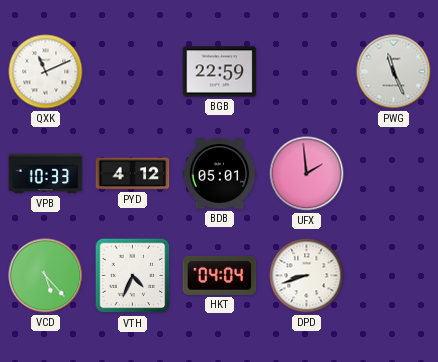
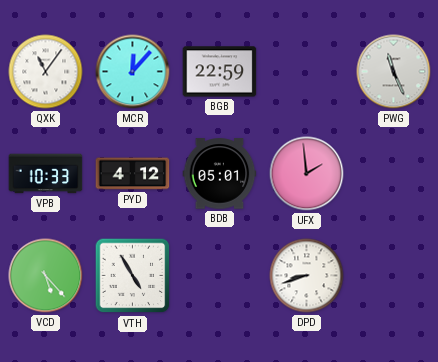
QXK: 11:11 -> 11:06 (46, 72)
MCR: none -> 12:07 (133, 72)
VTH: 4:34 -> 4:55 (133, 276)
HKT: 04:04 -> none (220, 275)
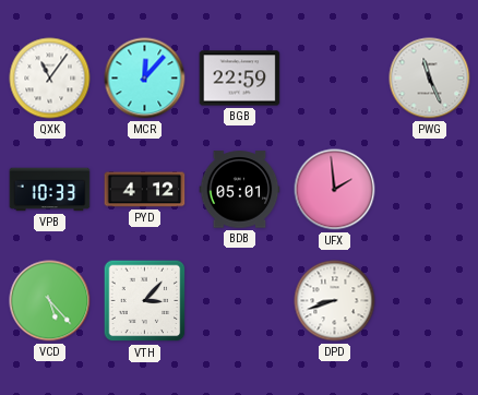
VTH: 4:55 -> 3:07 (145, 301)
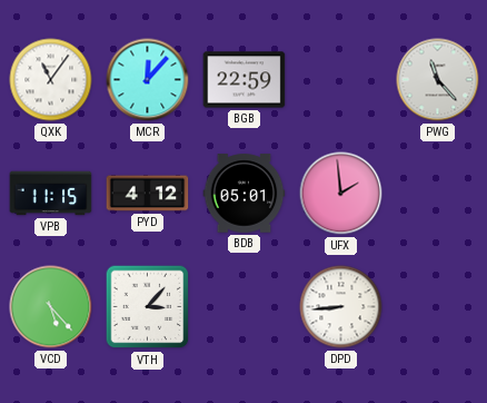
PWG: 11:26 -> 11:23 (438, 80)
VPB: 10:33 -> 11:15 (51, 194)
DPD: 8:42 -> 8:44 (341, 307)
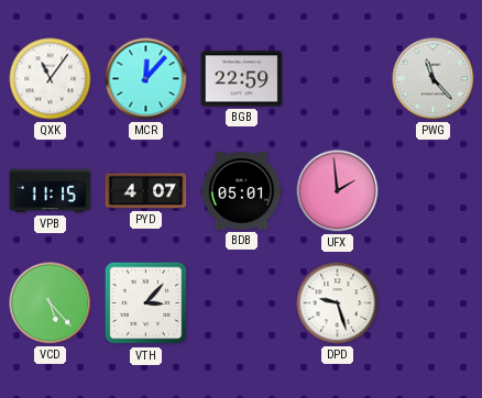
PYD: 4:12 -> 4:07 (146, 191)
DPD: 8:44 -> 9:27 (338, 303)
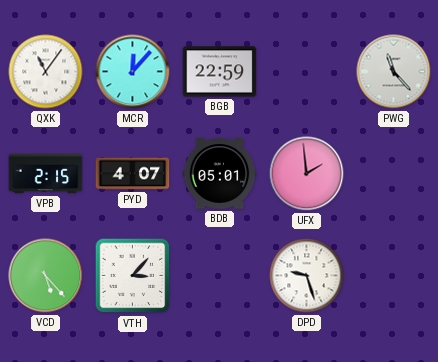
VPB: 11:15 -> 2:15 (46, 174)
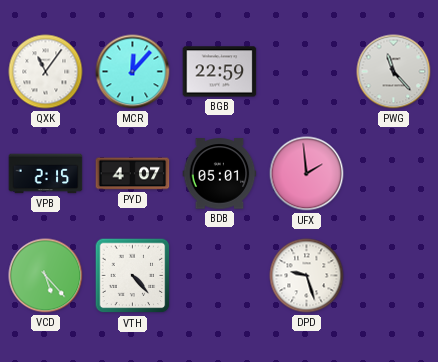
VTH: 3:07 -> 4:23 (133, 276)
